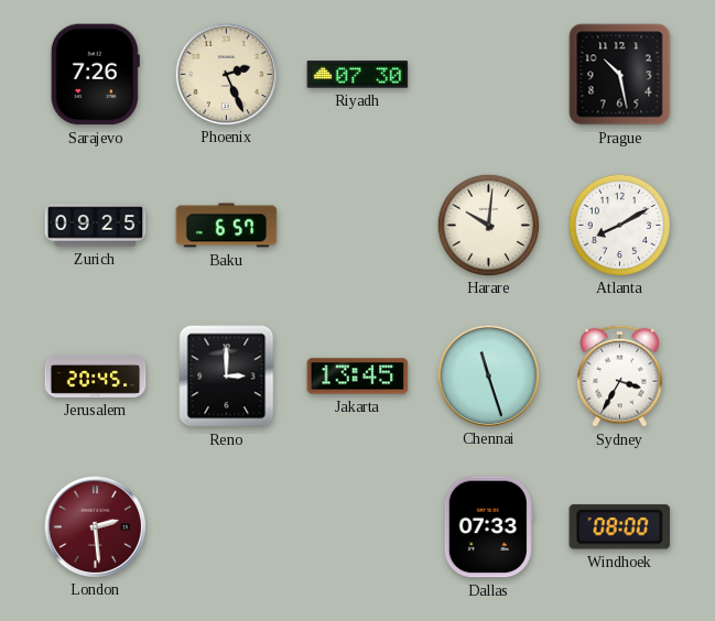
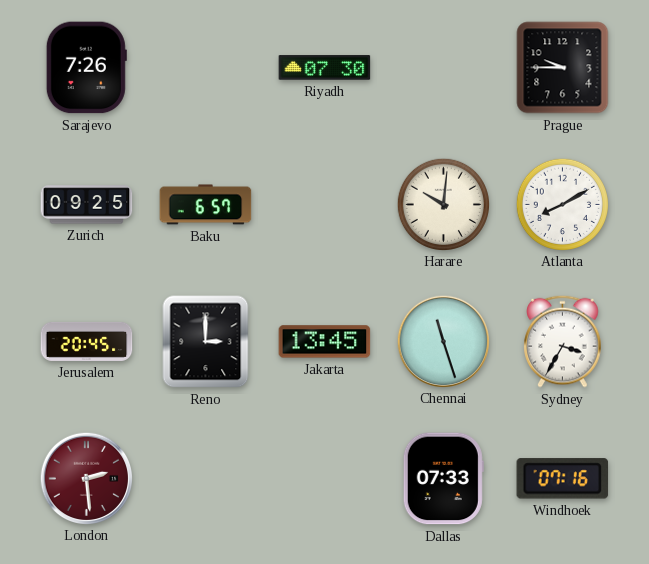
Phoenix: 2:26 -> none (227, 74)
Prague: 10:28 -> 9:45 (563, 68)
Windhoek: 08:00 -> 07:16 (563, 479)
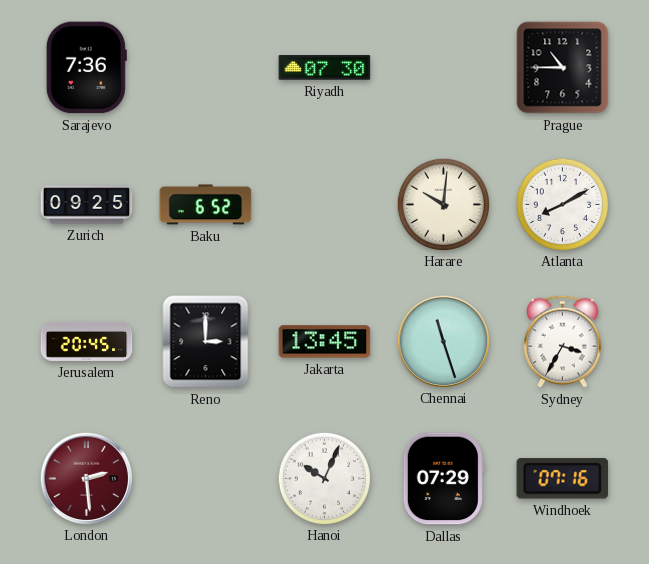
Sarajevo: 7:26 -> 7:36 (86, 68)
Prague: 9:45 -> 10:45 (563, 68)
Baku: 6:57 -> 6:52 (206, 205)
Hanoi: none -> 10:04 (324, 478)
Dallas: 07:33 -> 07:29 (443, 479)
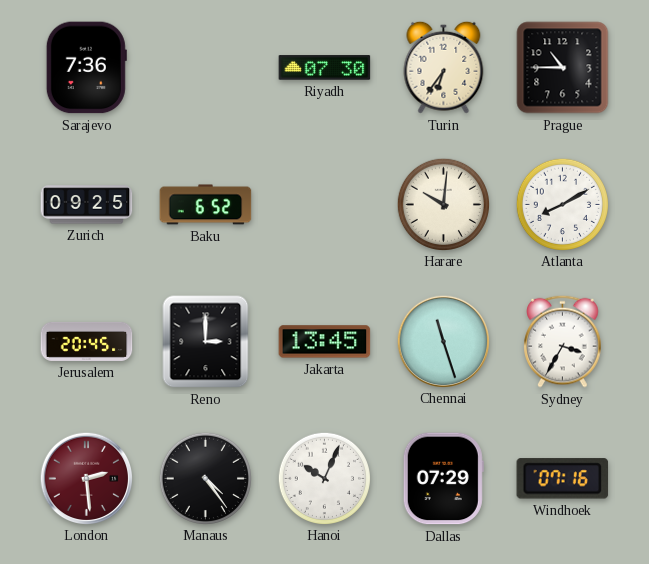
Turin: none -> 6:36 (444, 67)
Manaus: none -> 4:24 (205, 478)
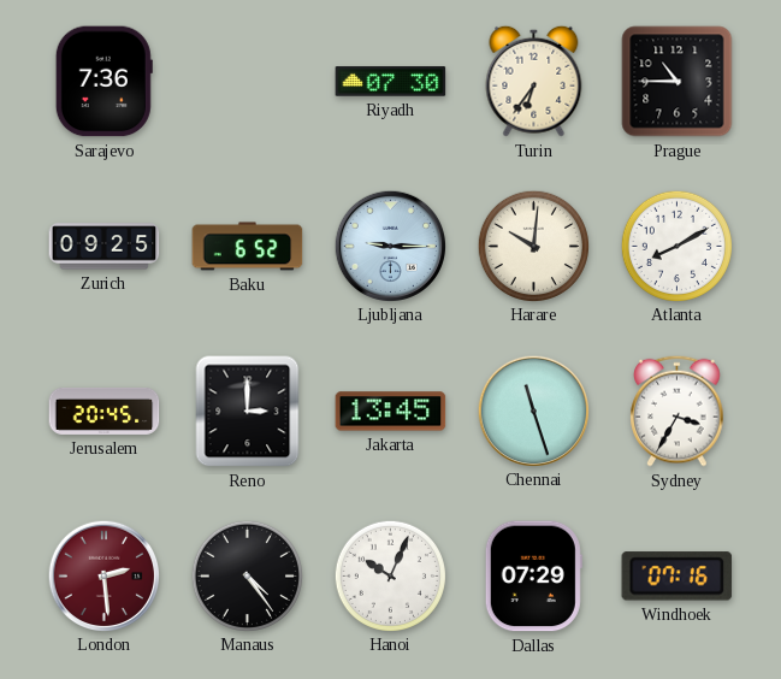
Ljubljana: none -> 9:15 (391, 246)
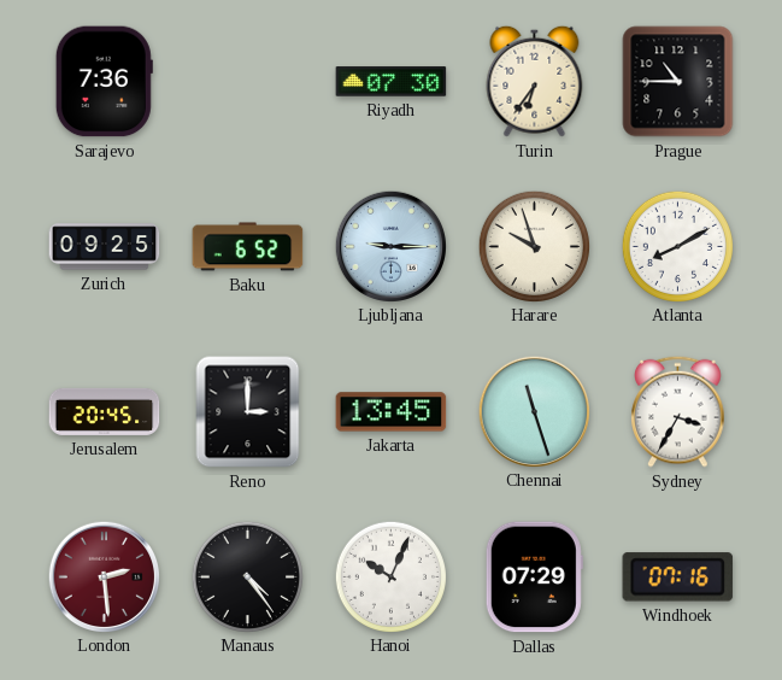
Harare: 10:01 -> 9:57 (534, 246)
